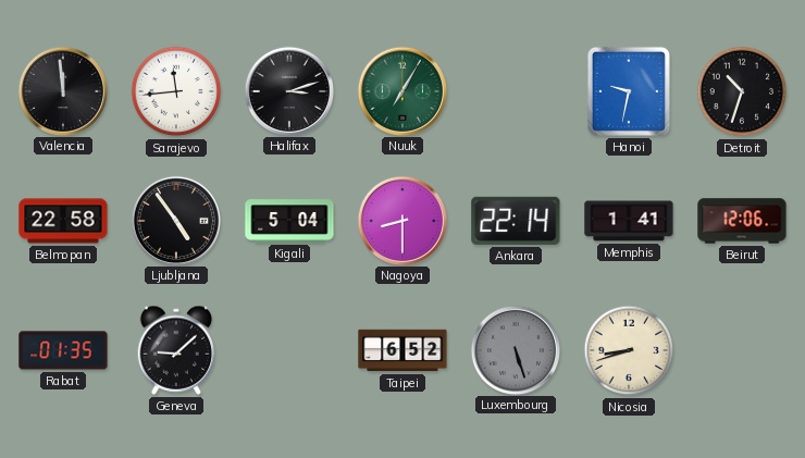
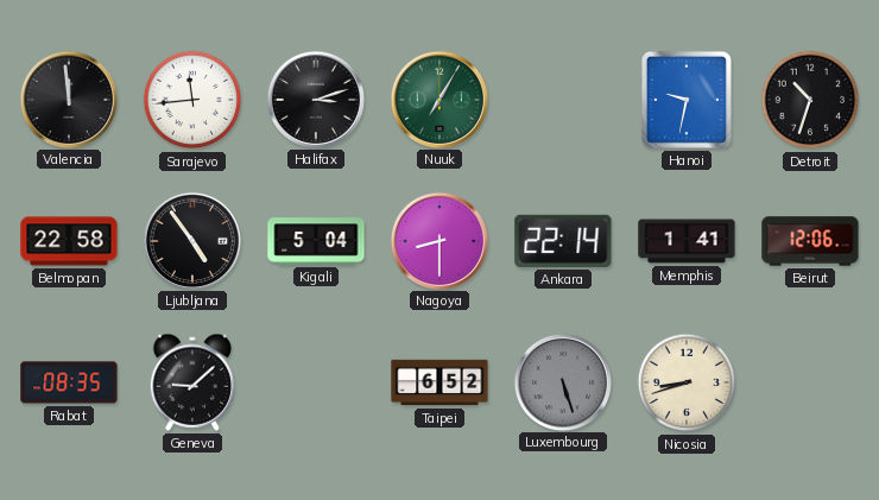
Rabat: 01:35 -> 08:35 (69, 382)
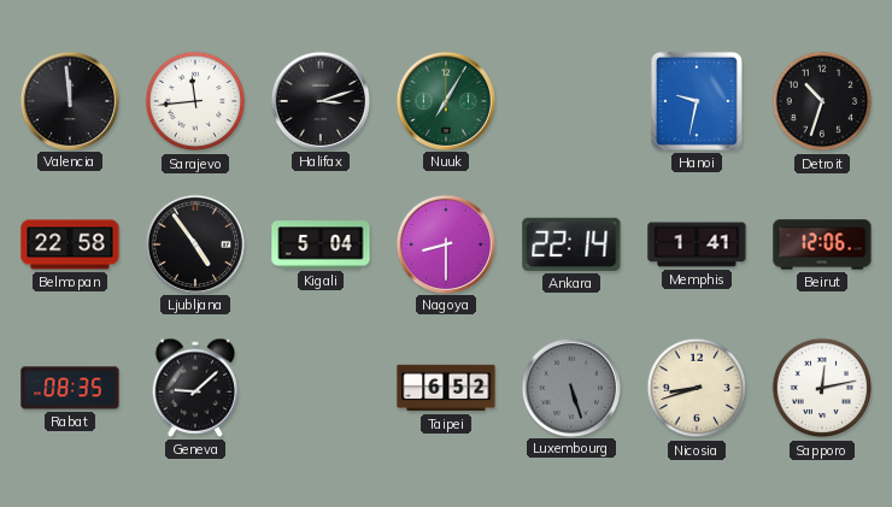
Sapporo: none -> 12:13 (822, 388)
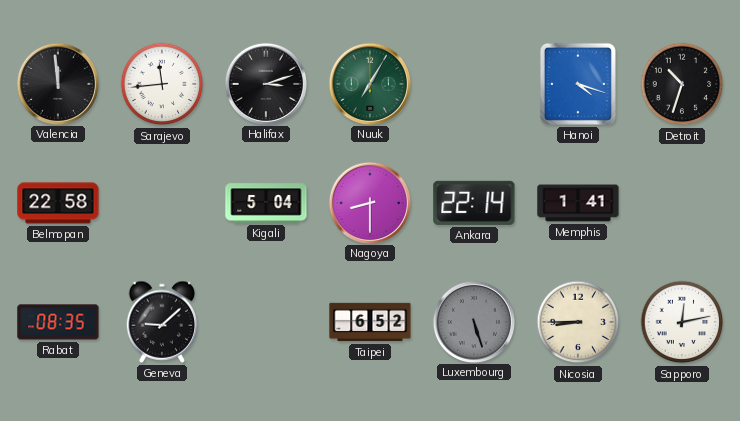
Hanoi: 9:32 -> 4:18 (578, 84)
Ljubljana: 4:54 -> none (194, 243)
Beirut: 12:06 -> none (822, 244)
Nicosia: 8:42 -> 8:45 (578, 322)
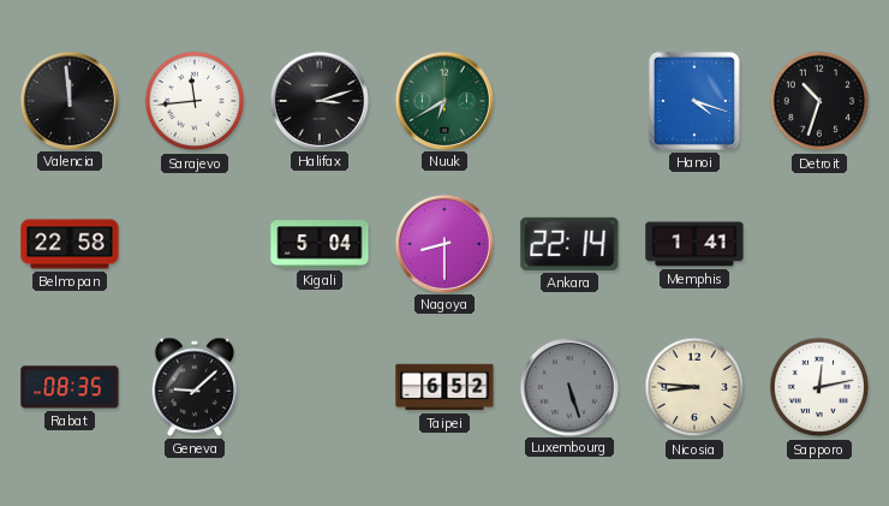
Nuuk: 7:05 -> 6:40 (443, 100)
Nicosia: 8:45 -> 8:46 (694, 387)
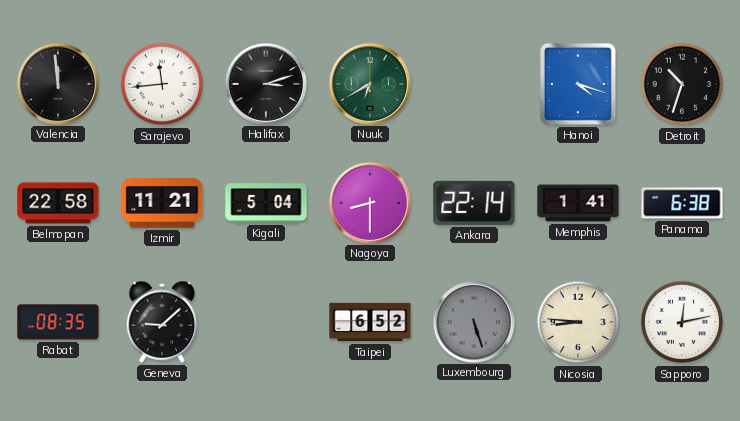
Izmir: none -> 11:21 (162, 203)
Panama: none -> 6:38 (682, 203)
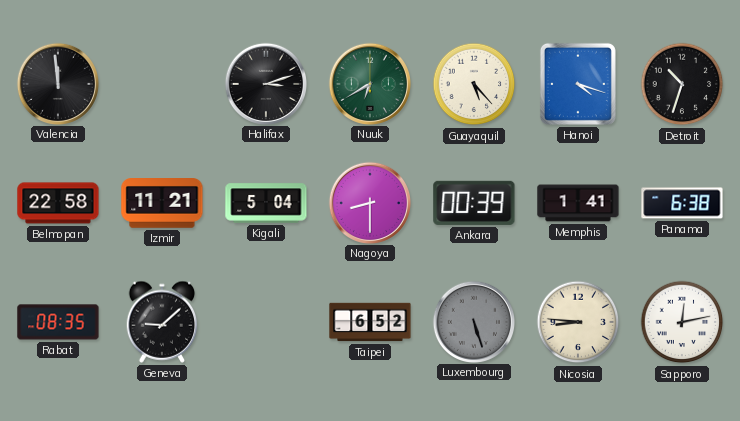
Sarajevo: 11:44 -> none (162, 84)
Guayaquil: none -> 5:23 (474, 84)
Ankara: 22:14 -> 00:39 (474, 203)
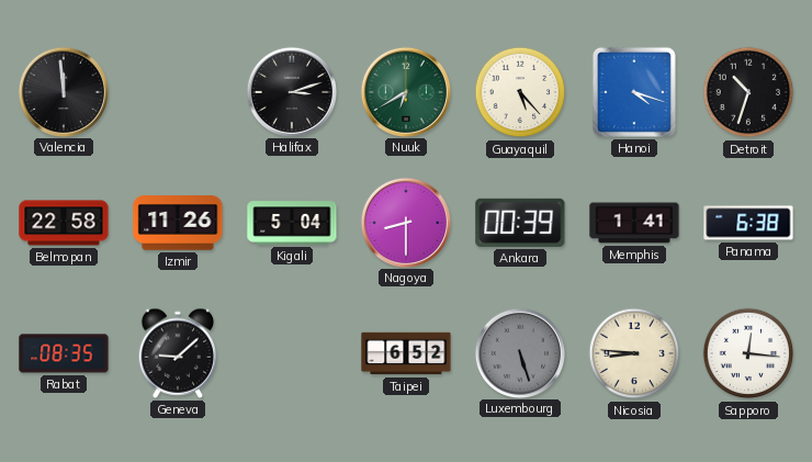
Izmir: 11:21 -> 11:26 (178, 223)
Sapporo: 12:13 -> 12:16 (748, 353)
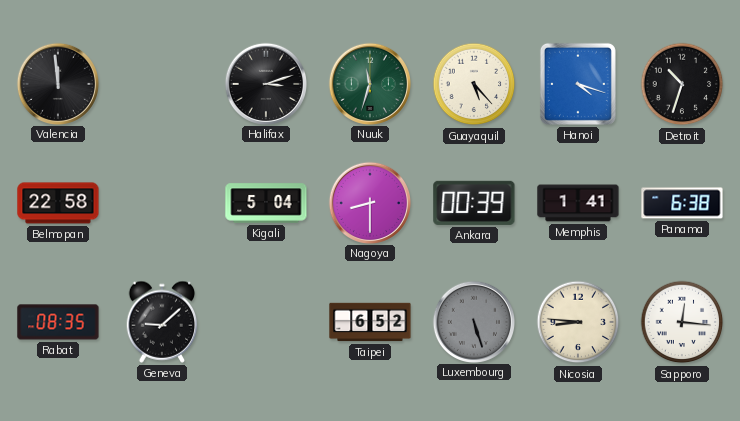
Nuuk: 6:40 -> 11:33 (369, 83)
Izmir: 11:26 -> none (178, 223)
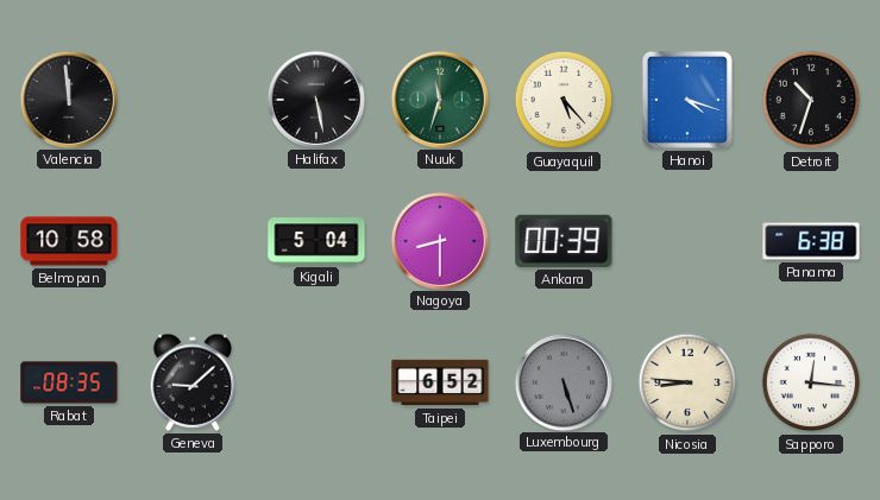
Halifax: 3:12 -> 5:28 (315, 99)
Belmopan: 22:58 -> 10:58 (69, 241)
Memphis: 1:41 -> none (578, 203)
